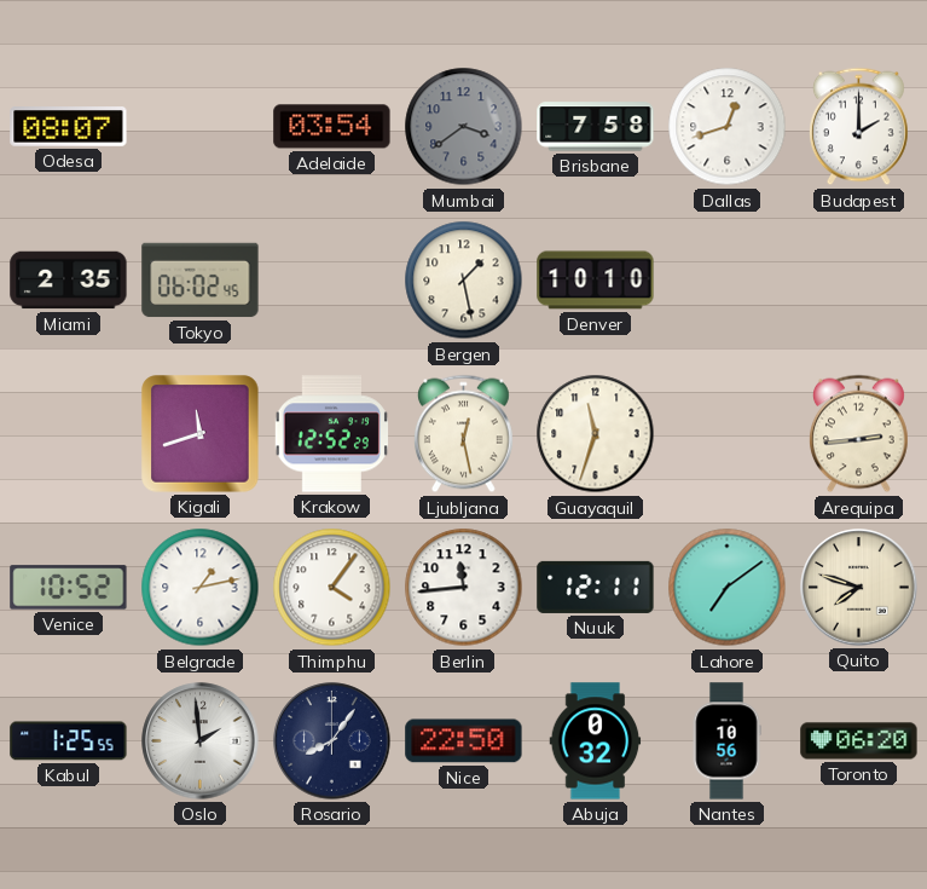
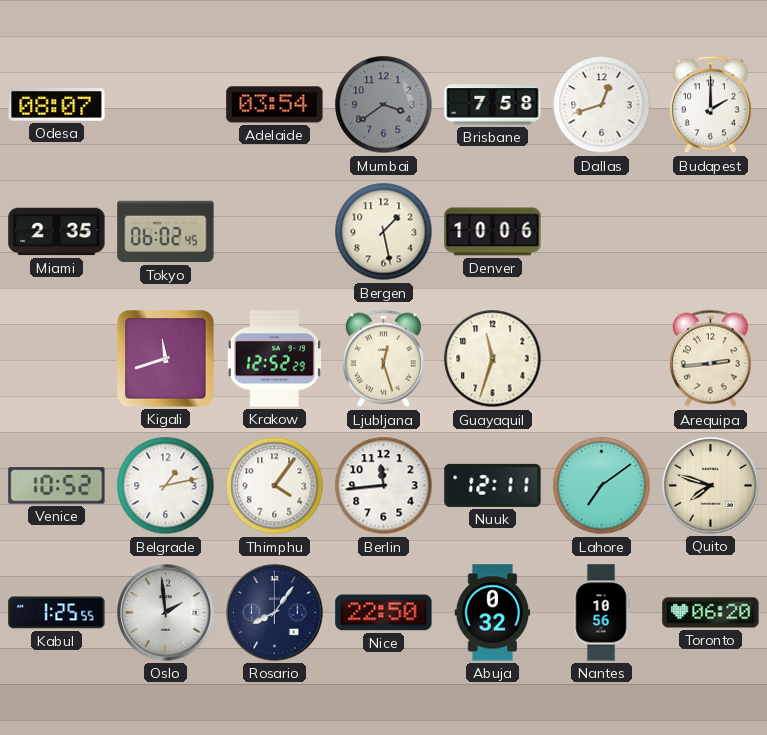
Denver: 10:10 -> 10:06 (493, 232)
Ljubljana: 12:28 -> 12:27 (383, 359)
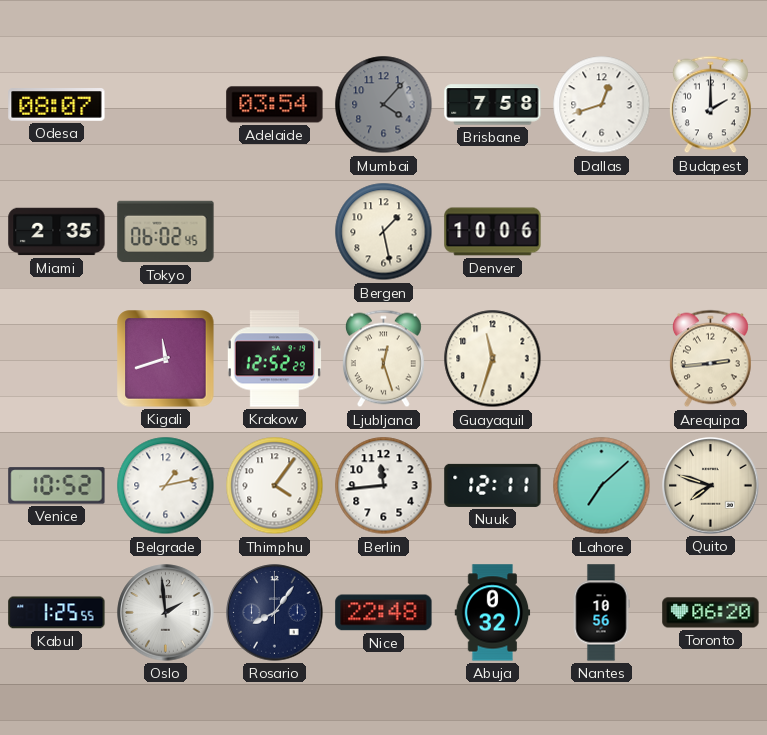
Mumbai: 3:39 -> 4:07 (384, 105)
Lahore: 7:09 -> 7:08 (602, 486)
Nice: 22:50 -> 22:48 (384, 613)
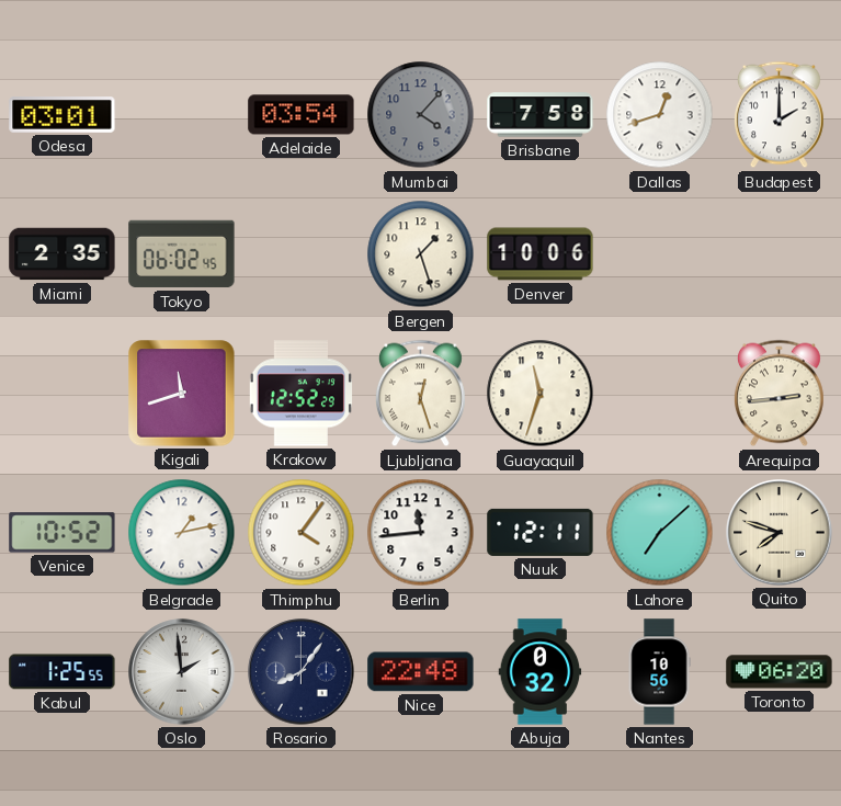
Odesa: 08:07 -> 03:01 (62, 115)
Bergen: 1:28 -> 1:27 (421, 254)
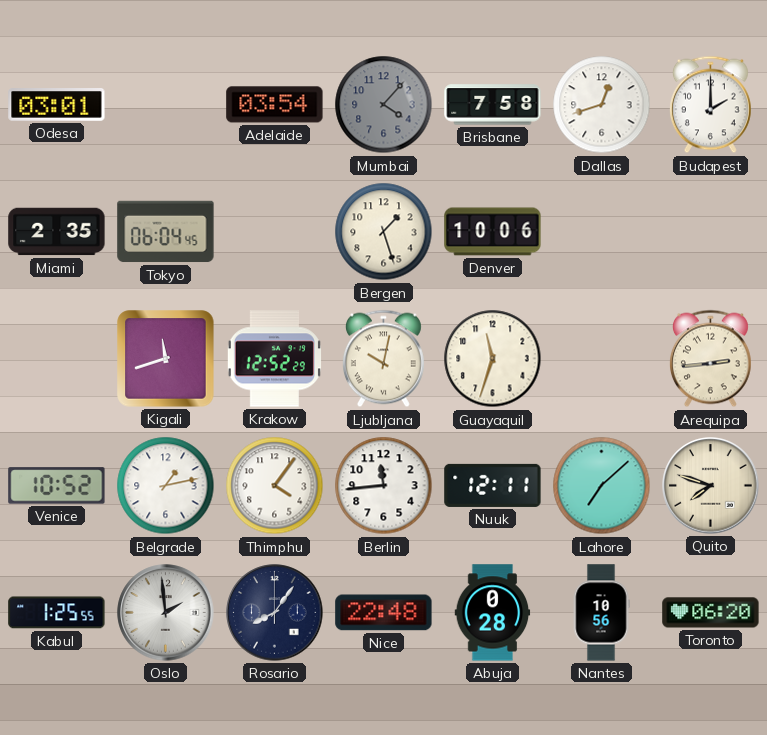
Tokyo: 06:02 -> 06:04 (166, 232)
Ljubljana: 12:27 -> 10:02 (383, 359)
Abuja: 0:32 -> 0:28 (493, 613)
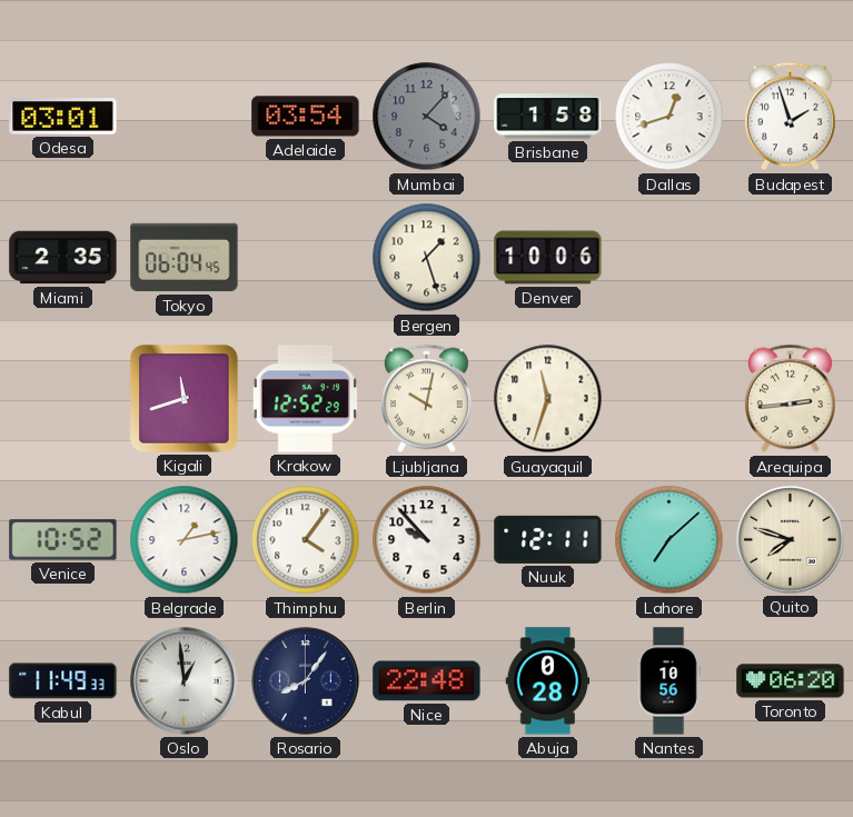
Brisbane: 7:58 -> 1:58 (548, 117)
Budapest: 2:00 -> 1:57 (790, 117)
Berlin: 11:44 -> 9:53 (427, 540)
Kabul: 1:25 -> 11:49 (63, 681)
Oslo: 1:59 -> 12:59 (185, 681)
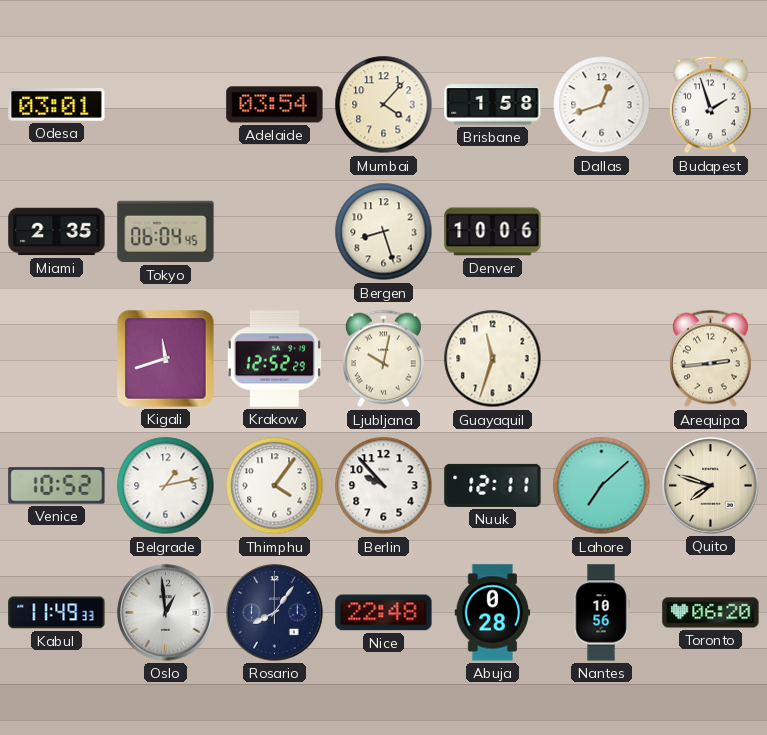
Mumbai dial: grey -> cream (384, 105)
Bergen: 1:27 -> 8:27 (384, 232)
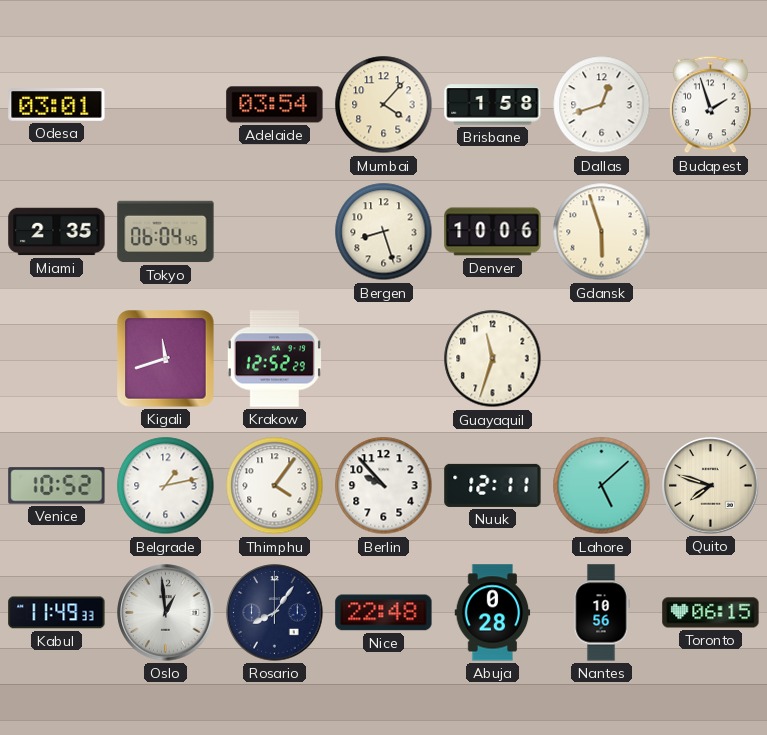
Gdansk: none -> 5:57 (602, 232)
Ljubljana: 10:02 -> none (383, 359)
Arequipa: 2:44 -> none (710, 359)
Lahore: 7:08 -> 5:08 (602, 486)
Toronto: 06:20 -> 06:15 (711, 613)
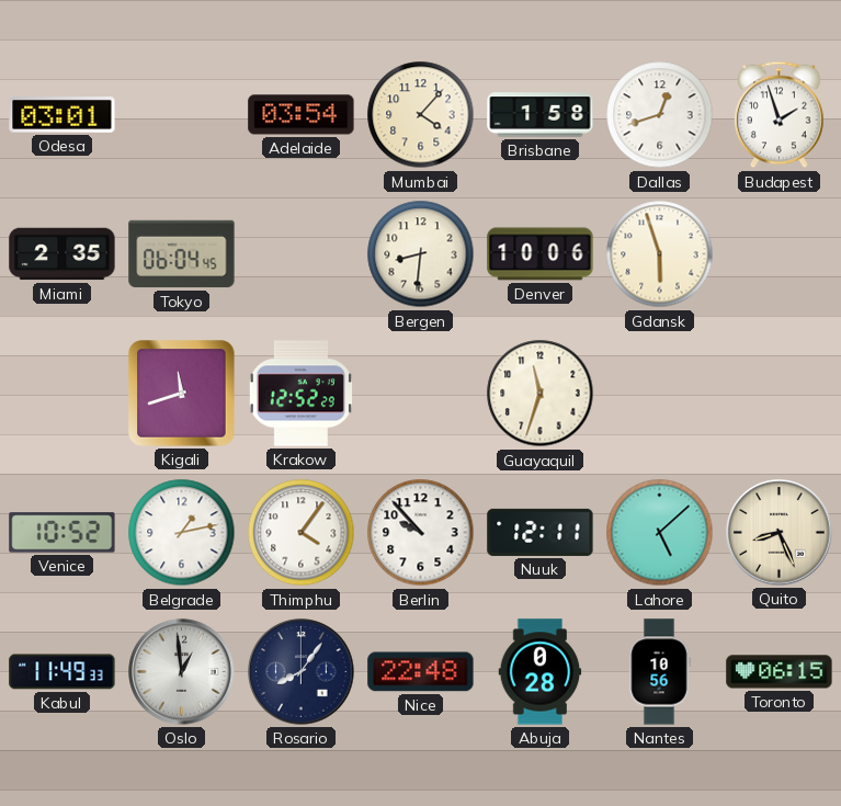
Bergen: 8:27 -> 8:31 (421, 254)
Quito: 7:48 -> 8:26 (780, 533)
